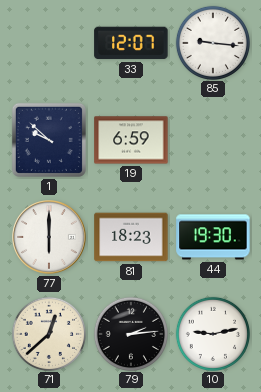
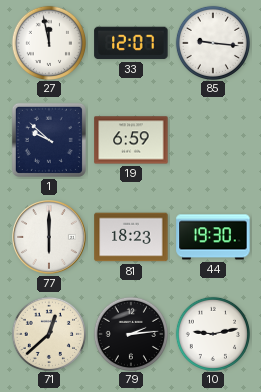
27: none -> 11:58 (48, 42)
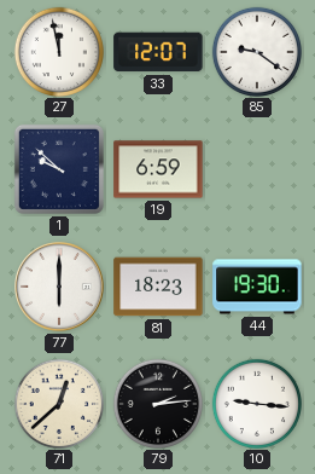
85: 9:16 -> 9:21 (256, 51)
10: 9:13 -> 9:16 (256, 403)
